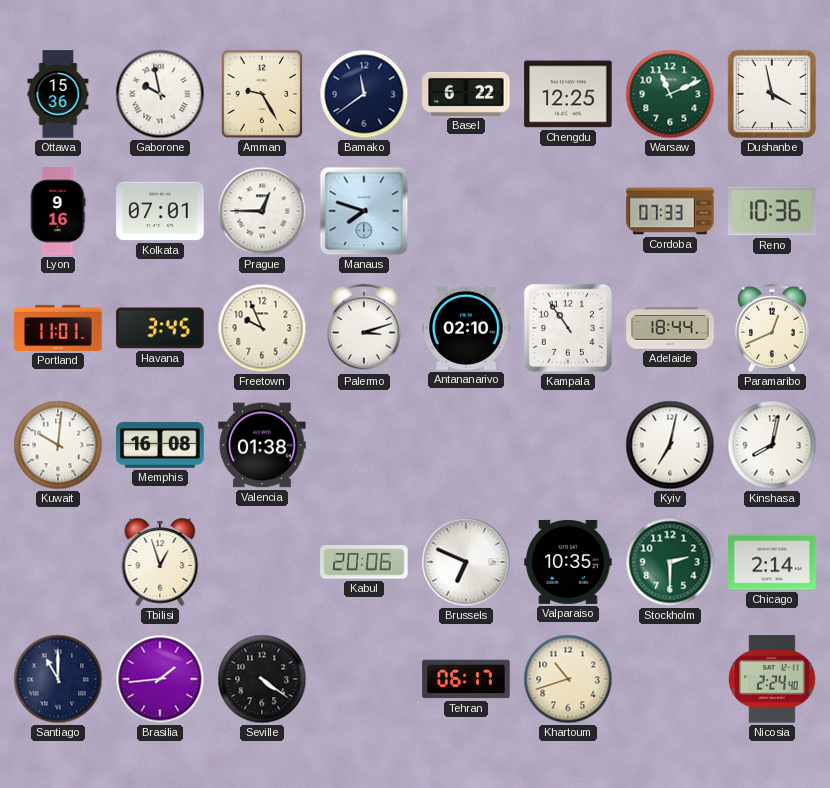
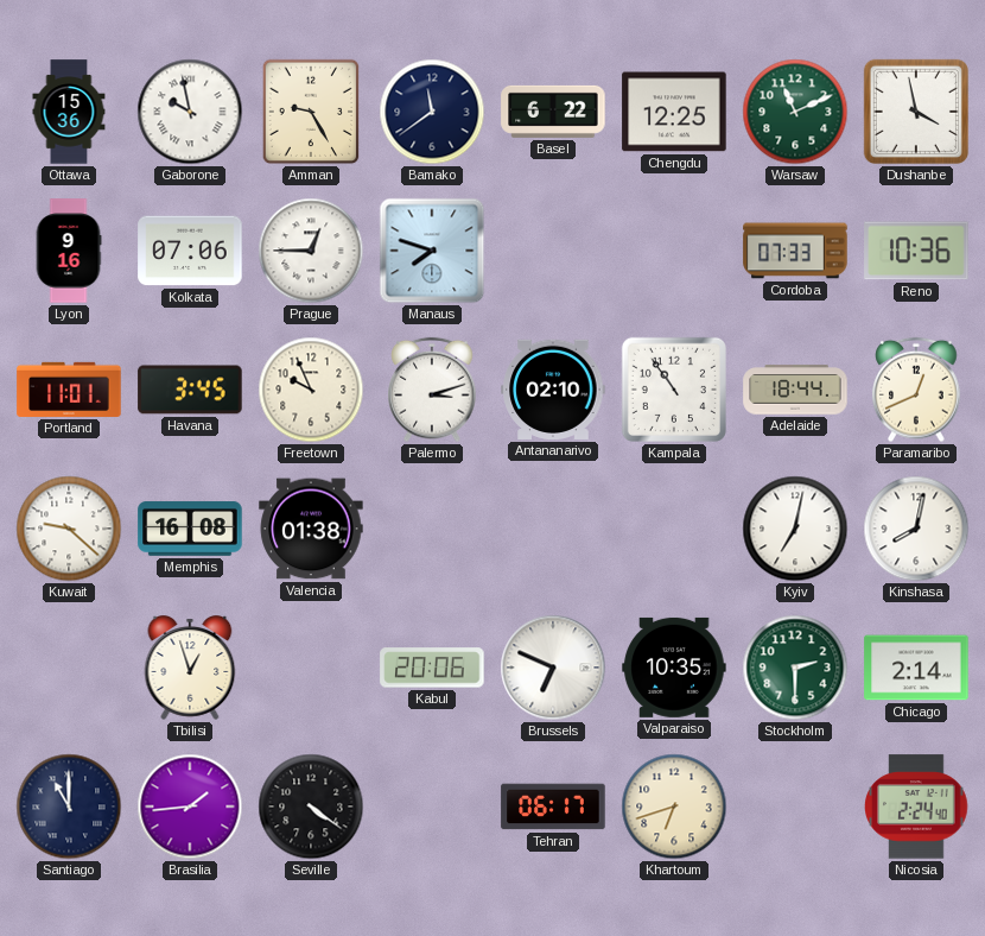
Kolkata: 07:01 -> 07:06 (190, 251)
Kuwait: 10:01 -> 9:22 (69, 529)
Khartoum: 10:42 -> 6:42 (674, 807)
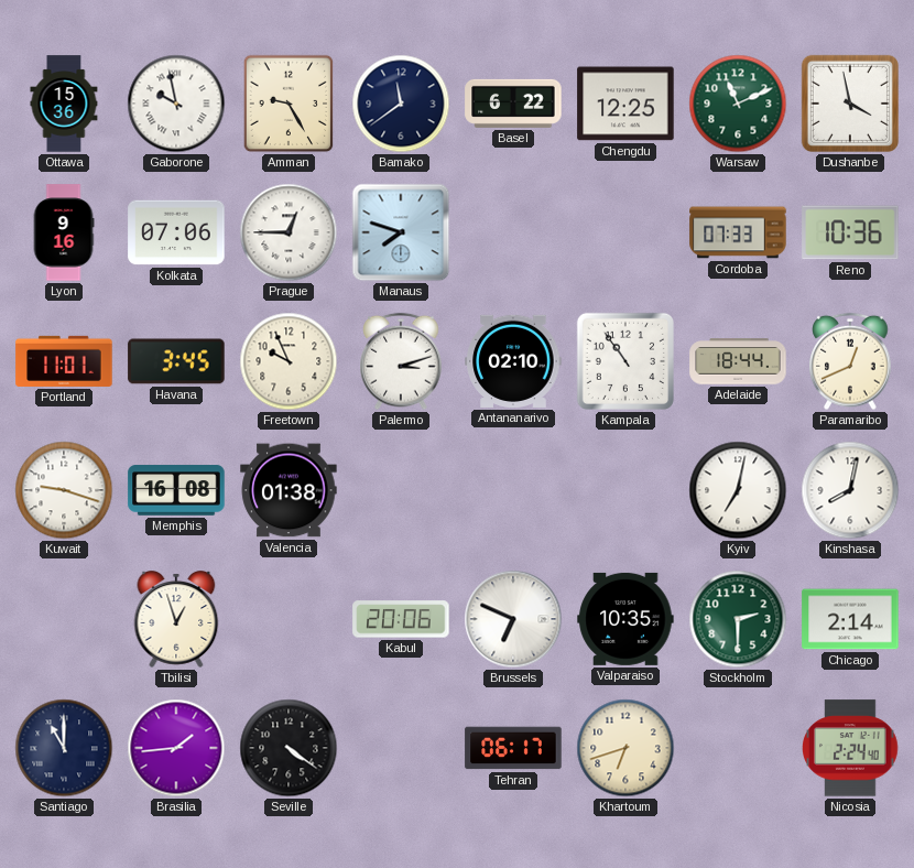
Kuwait: 9:22 -> 9:18 (64, 490)
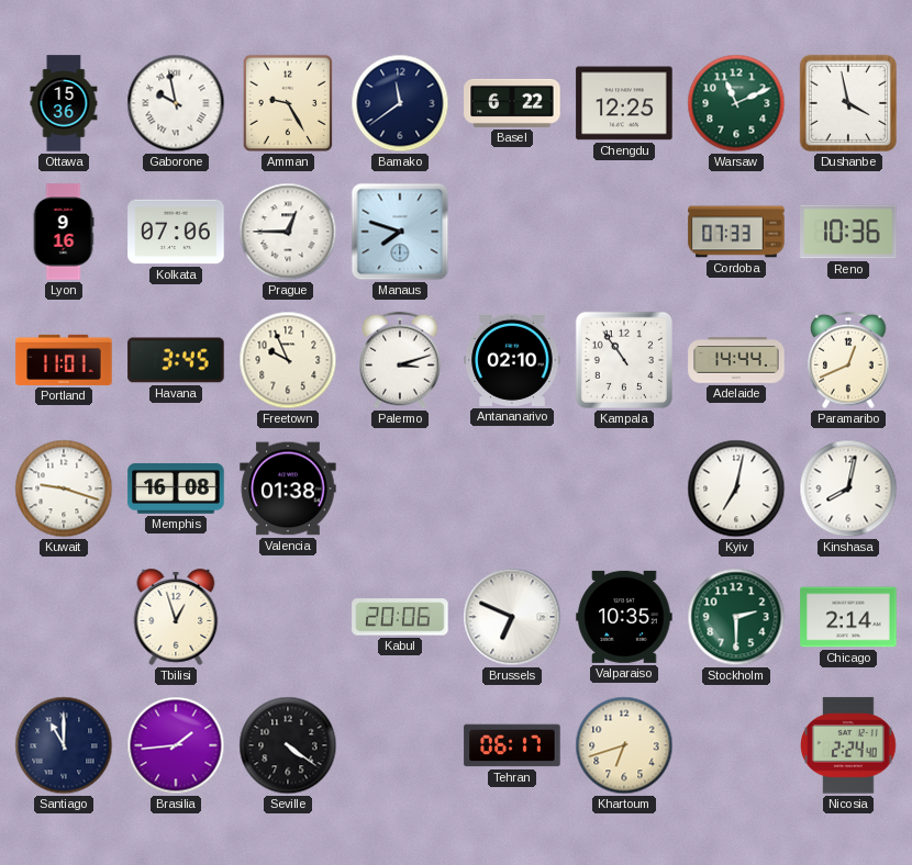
Adelaide: 18:44 -> 14:44 (736, 360)
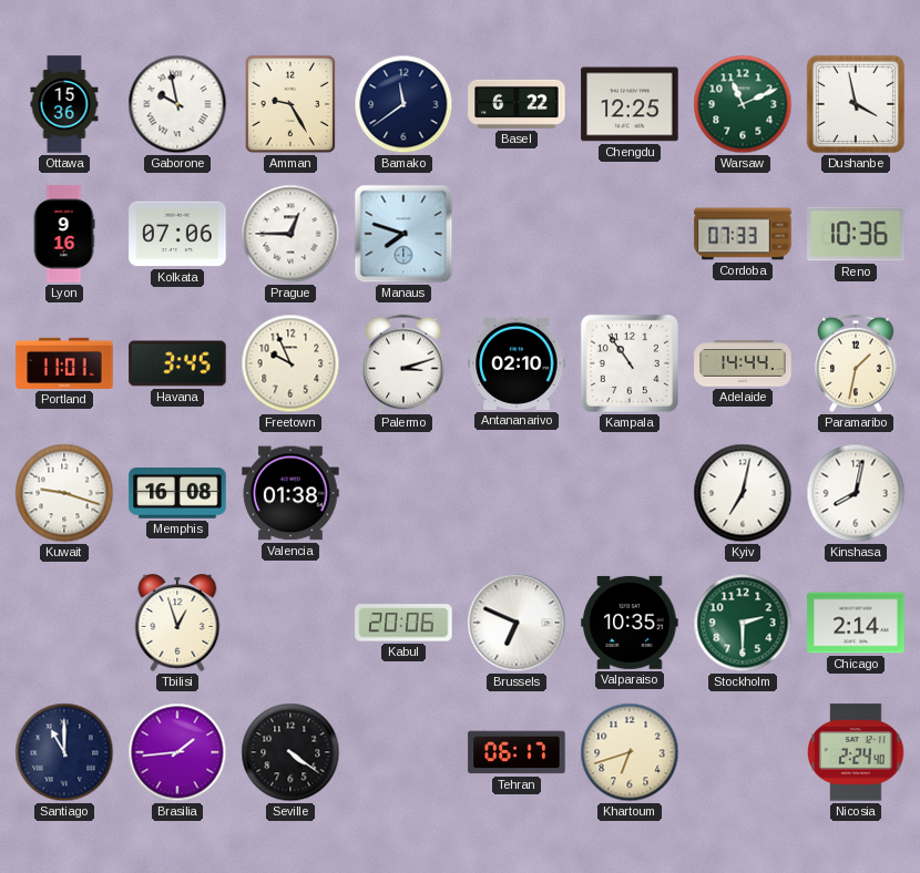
Paramaribo: 12:41 -> 1:32 (856, 363)
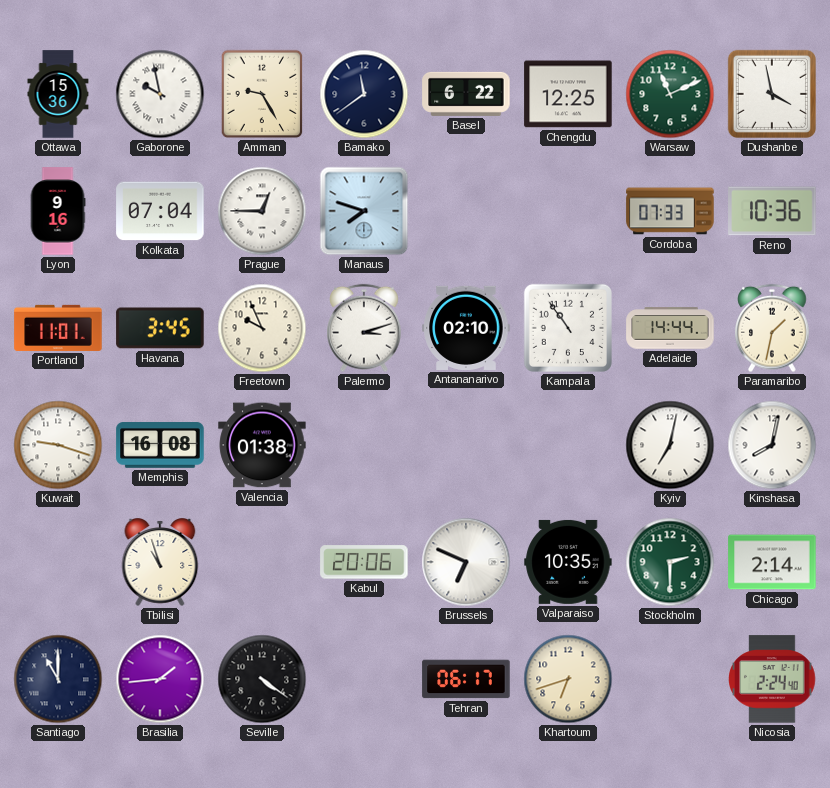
Kolkata: 07:06 -> 07:04 (160, 211)
Tbilisi: 12:57 -> 10:57 (160, 562)
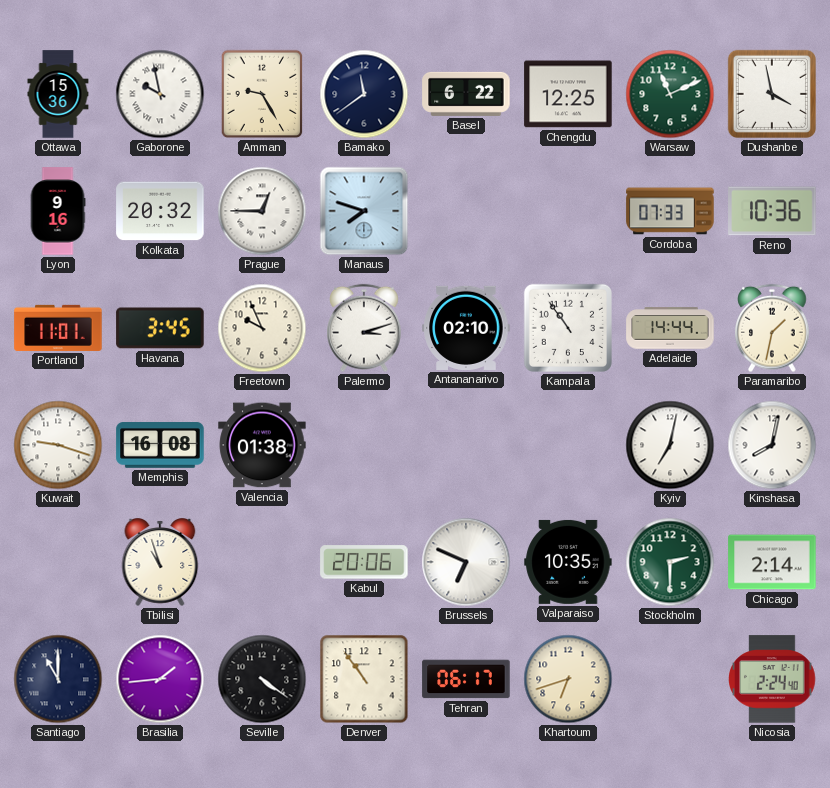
Kolkata: 07:04 -> 20:32 (160, 211)
Denver: none -> 10:54 (364, 679)
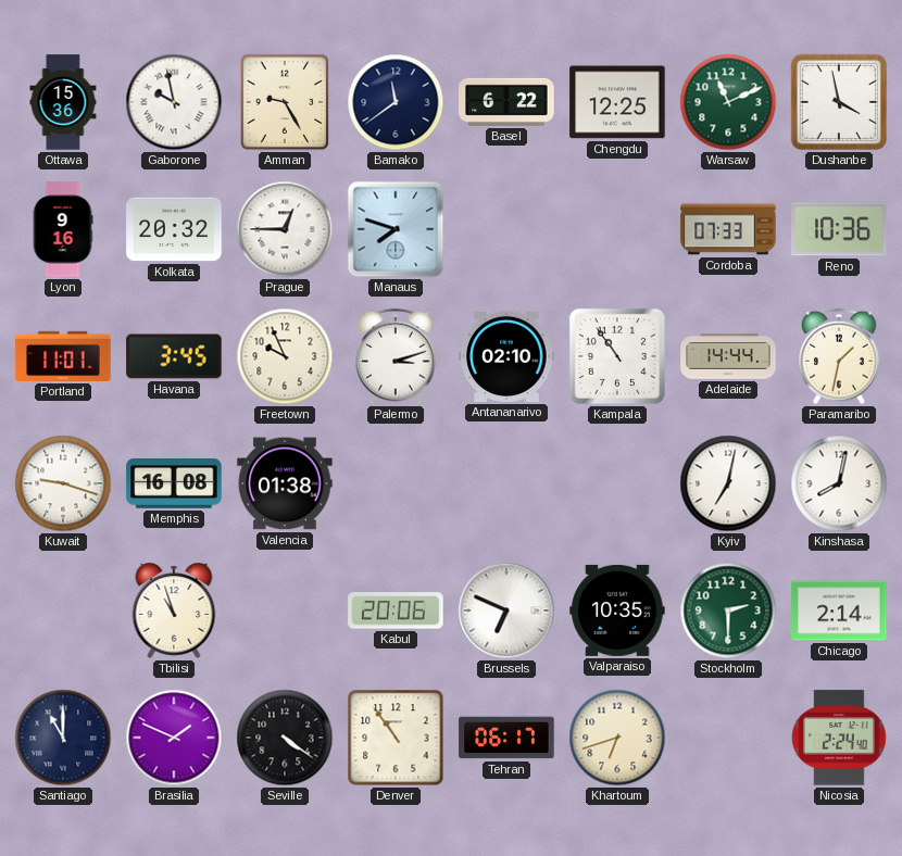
Brasilia: 1:44 -> 1:49 (174, 738)
